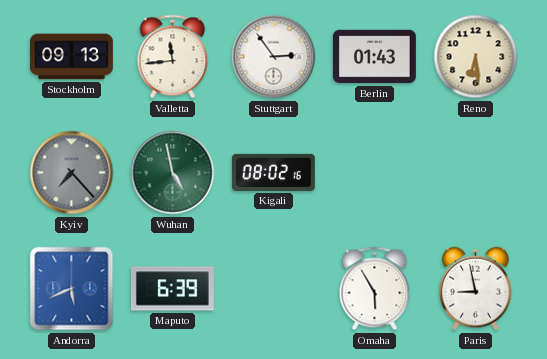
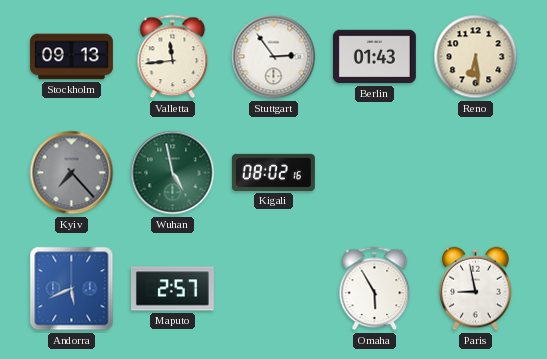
Maputo: 6:39 -> 2:57 (172, 289)
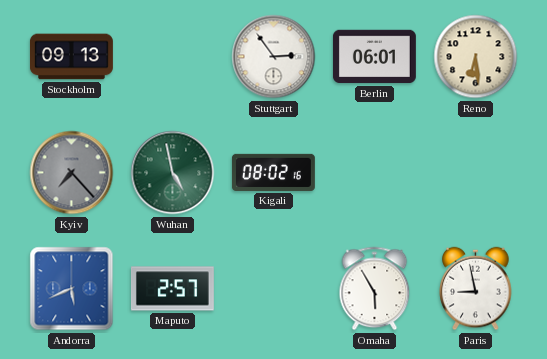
Valletta: 11:44 -> none (173, 57)
Berlin: 01:43 -> 06:01 (374, 57)
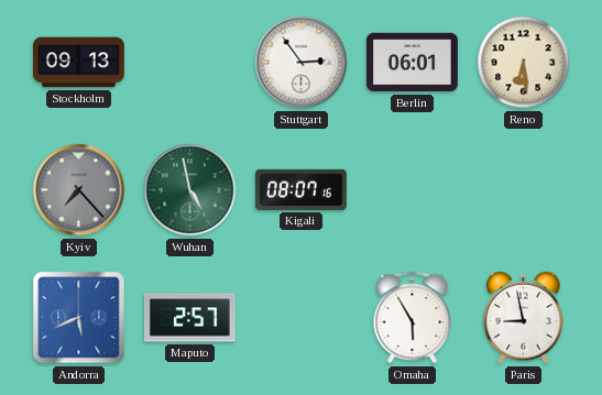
Kigali: 08:02 -> 08:07 (300, 189)
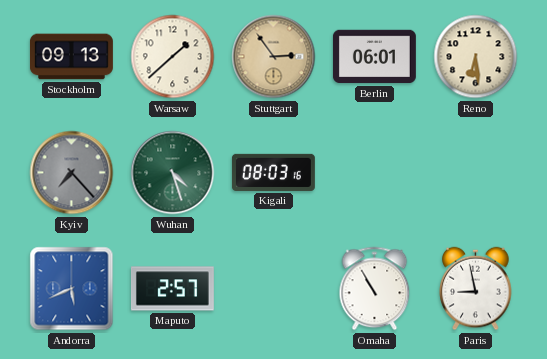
Warsaw: none -> 1:38 (173, 57)
Stuttgart dial: white -> champagne (274, 57)
Wuhan: 4:58 -> 4:27 (173, 173)
Kigali: 08:07 -> 08:03 (273, 172)
Omaha: 5:55 -> 10:55 (375, 289)
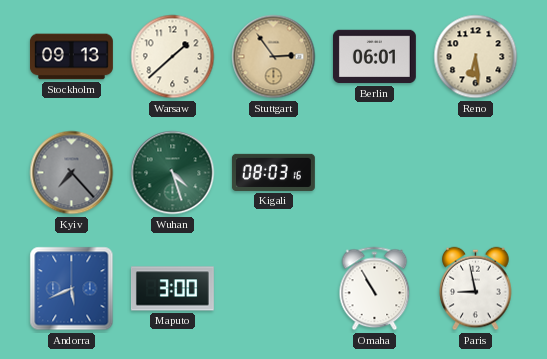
Maputo: 2:57 -> 3:00 (172, 289)
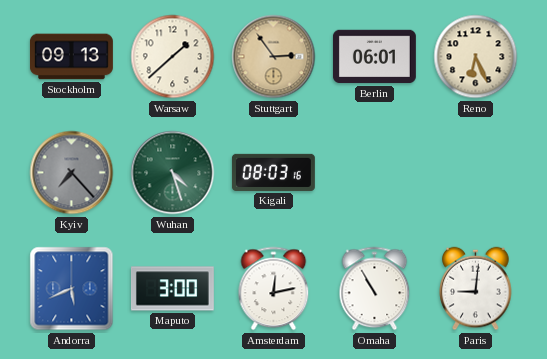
Reno: 6:29 -> 6:26 (476, 57)
Amsterdam: none -> 12:13 (274, 289)
Paris: 8:58 -> 9:01 (476, 289)
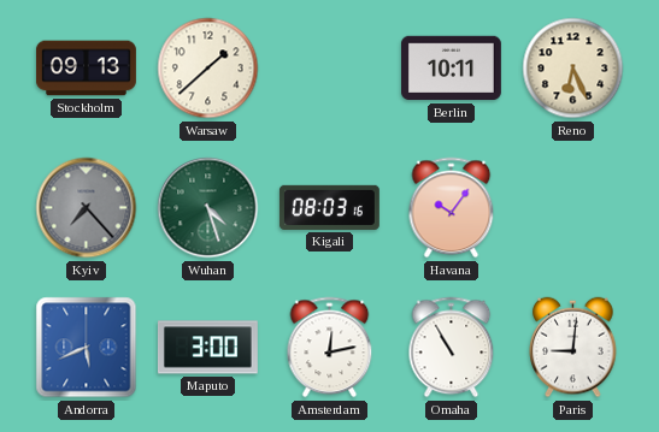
Stuttgart: 2:54 -> none (274, 57)
Berlin: 06:01 -> 10:11 (451, 69)
Havana: none -> 10:06 (452, 208)
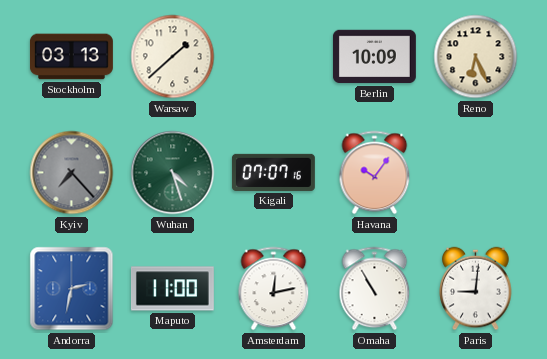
Stockholm: 09:13 -> 03:13 (71, 57)
Berlin: 10:11 -> 10:09 (374, 57)
Kigali: 08:03 -> 07:07 (273, 172)
Andorra: 5:41 -> 2:32 (72, 289)
Maputo: 3:00 -> 11:00 (172, 289)
